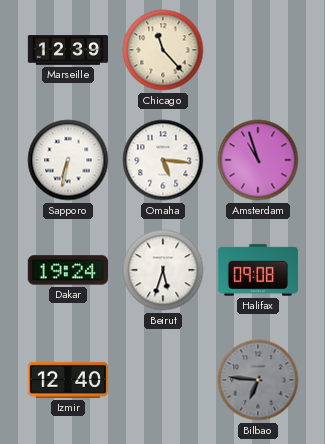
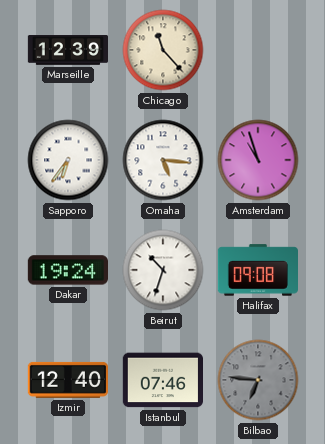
Sapporo: 6:32 -> 6:36 (68, 160)
Beirut: 5:33 -> 10:33 (163, 270)
Istanbul: none -> 07:46 (162, 380)
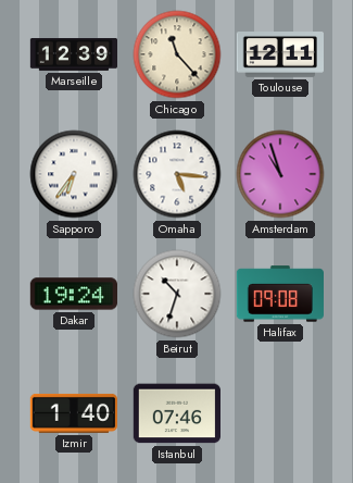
Toulouse: none -> 12:11 (279, 55)
Izmir: 12:40 -> 1:40 (73, 413)
Bilbao: 6:46 -> none (258, 380)
